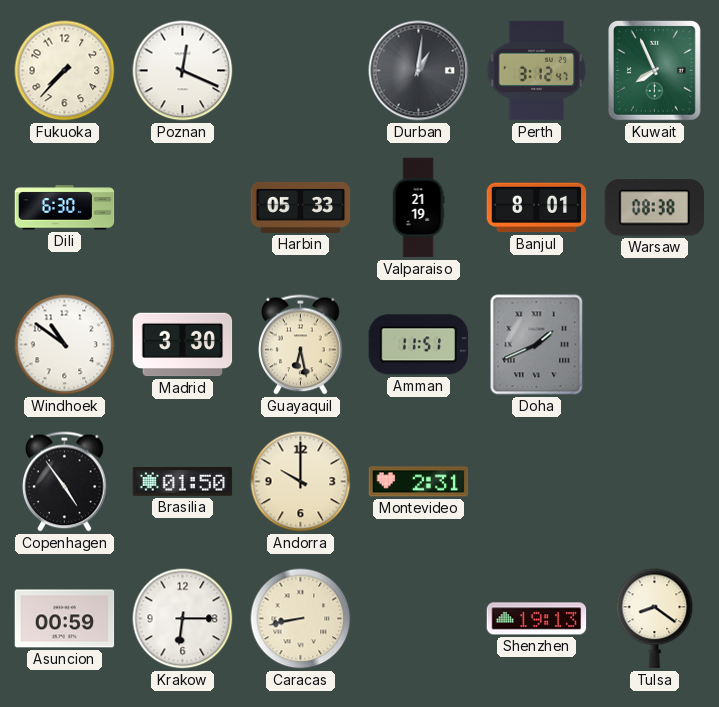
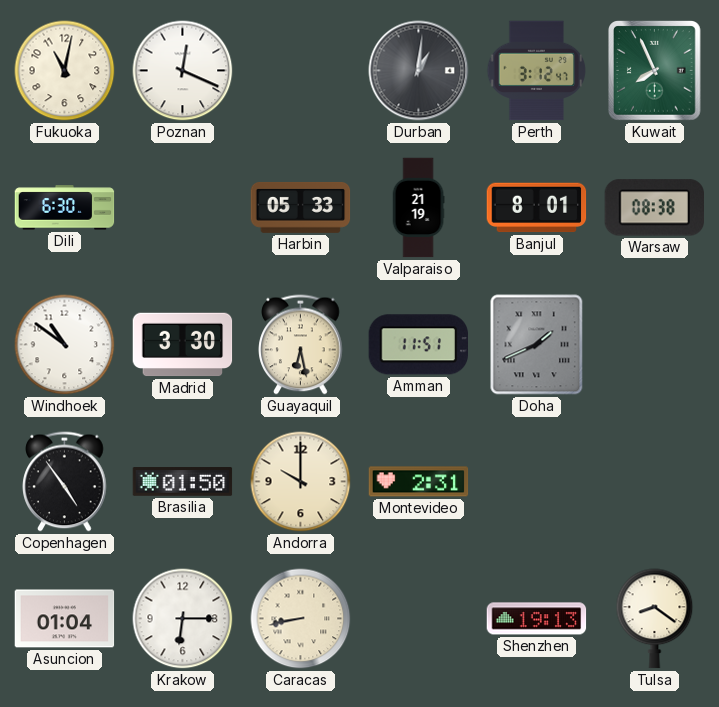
Fukuoka: 7:37 -> 11:02 (65, 71)
Asuncion: 00:59 -> 01:04 (65, 619)
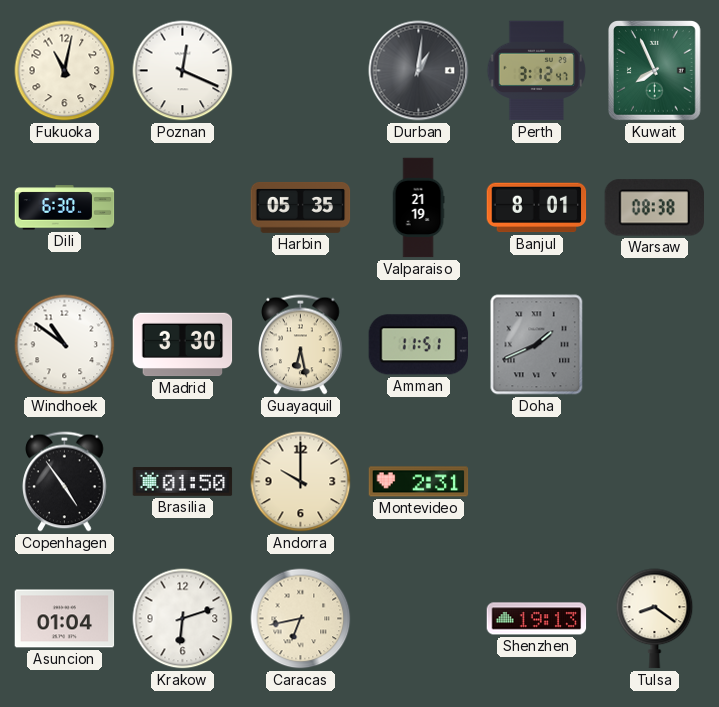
Harbin: 05:33 -> 05:35 (301, 207)
Krakow: 6:15 -> 6:12 (183, 619)
Caracas: 8:43 -> 6:43 (301, 619)
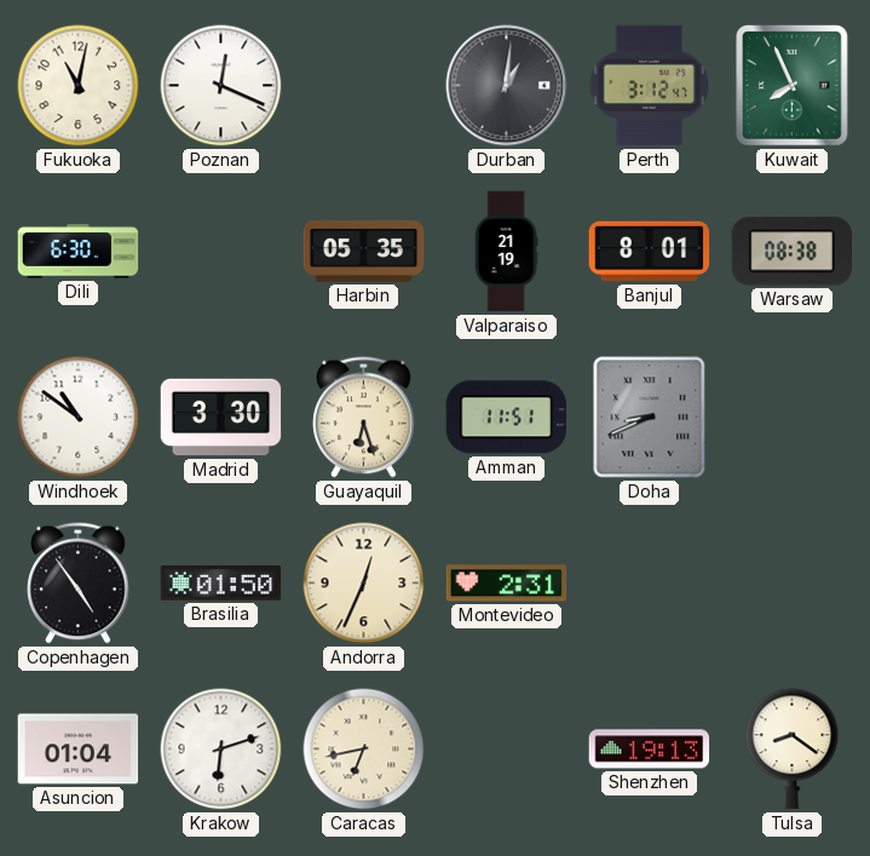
Guayaquil: 6:28 -> 6:27 (364, 418)
Doha: 1:41 -> 8:41 (650, 418)
Andorra: 10:00 -> 12:34 (364, 584)
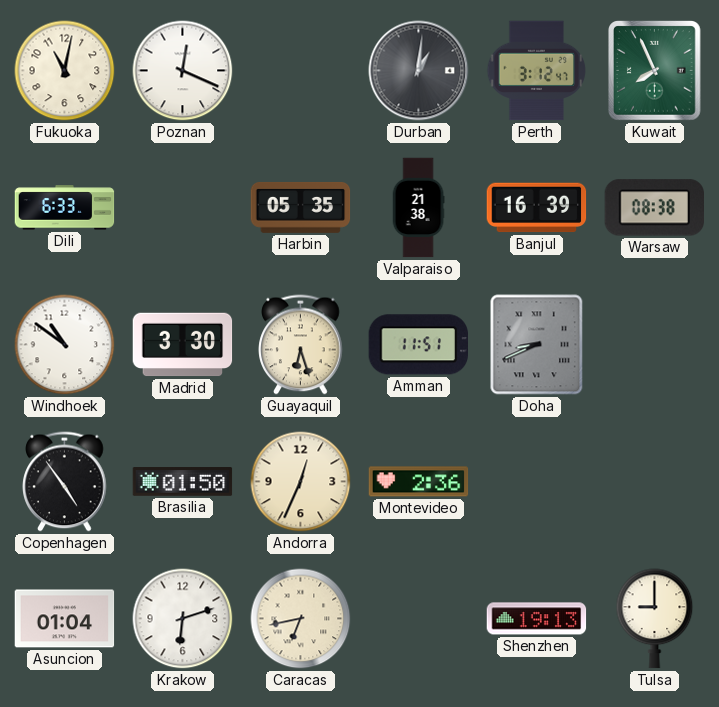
Dili: 6:30 -> 6:33 (65, 208)
Valparaiso: 21:19 -> 21:38 (418, 208)
Banjul: 8:01 -> 16:39 (537, 208)
Montevideo: 2:31 -> 2:36 (419, 482)
Tulsa: 8:21 -> 9:00 (655, 619)
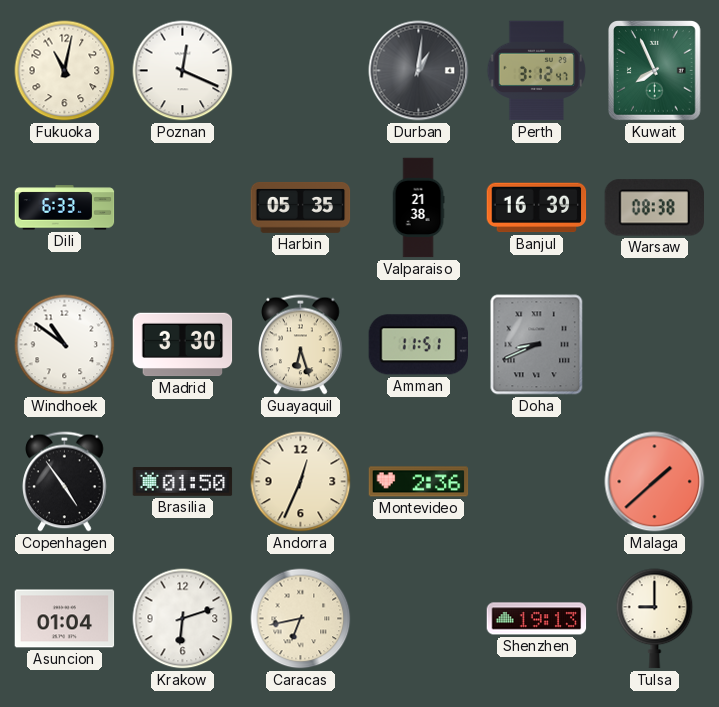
Malaga: none -> 1:38 (655, 482)
